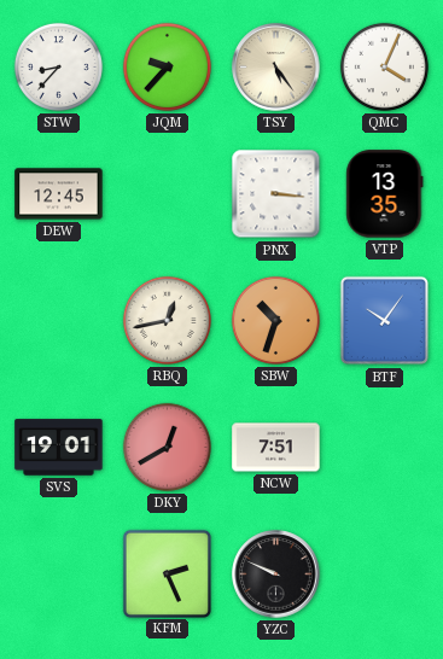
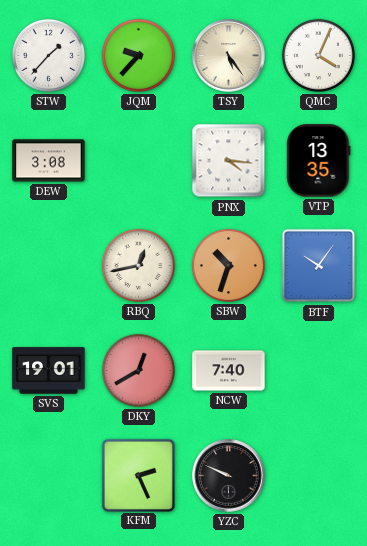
STW: 8:37 -> 1:37 (48, 55)
DEW: 12:45 -> 3:08 (49, 161)
PNX: 3:16 -> 4:16 (229, 161)
NCW: 7:51 -> 7:40 (229, 371)
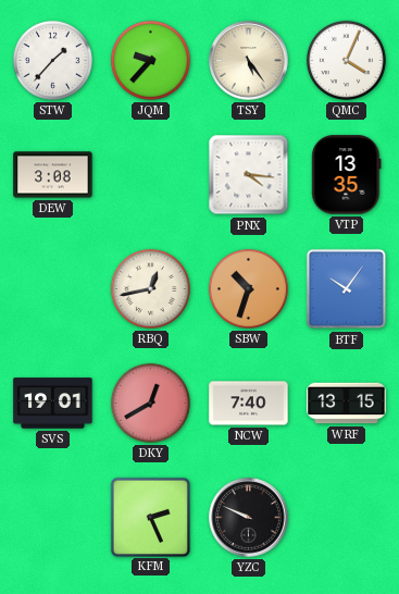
WRF: none -> 13:15 (347, 404)
